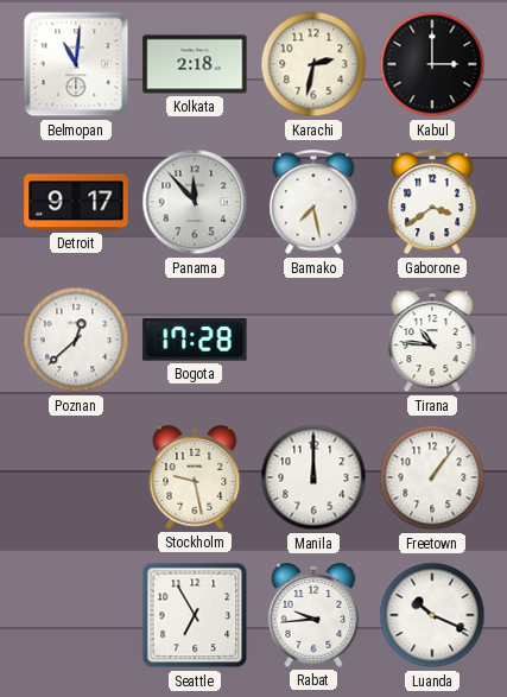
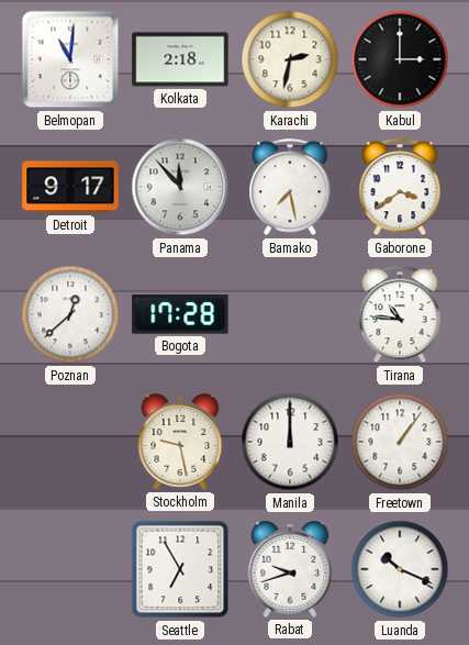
Rabat: 9:44 -> 9:42 (290, 569)
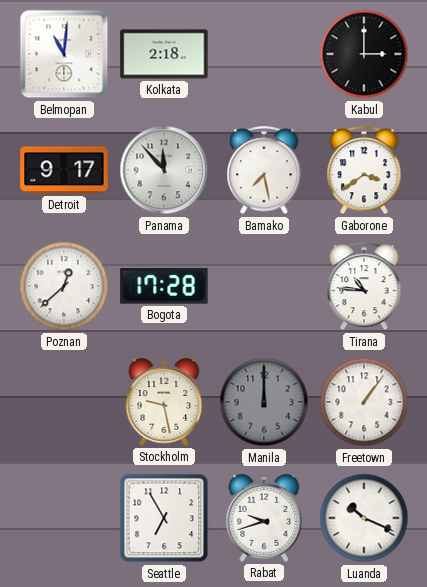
Karachi: 2:32 -> none (290, 59)
Manila dial: white -> grey (264, 402)
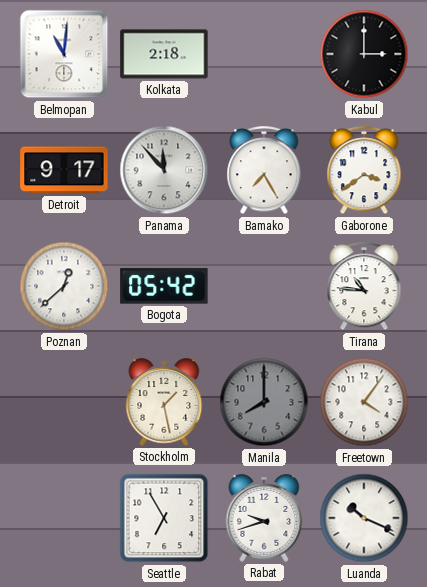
Bamako: 7:28 -> 7:25 (264, 171)
Bogota: 17:28 -> 05:42 (164, 286)
Stockholm: 9:28 -> 1:28 (164, 402)
Manila: 12:00 -> 8:00 (264, 402)
Freetown: 1:06 -> 4:06 (364, 402)
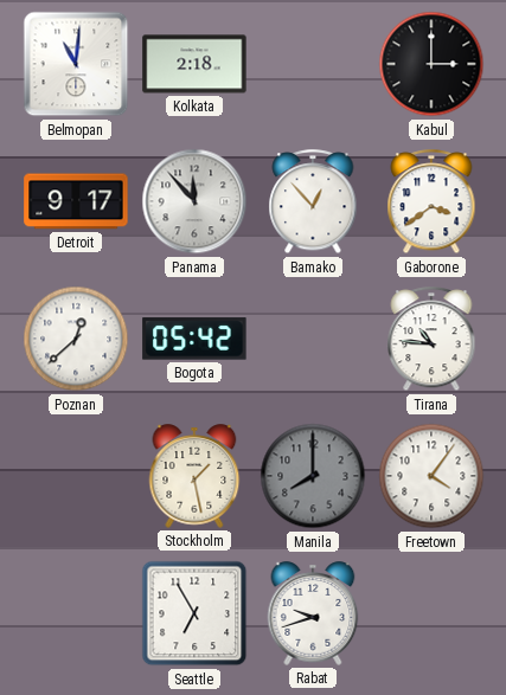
Bamako: 7:25 -> 12:53 (313, 202)
Luanda: 10:19 -> none (364, 518)
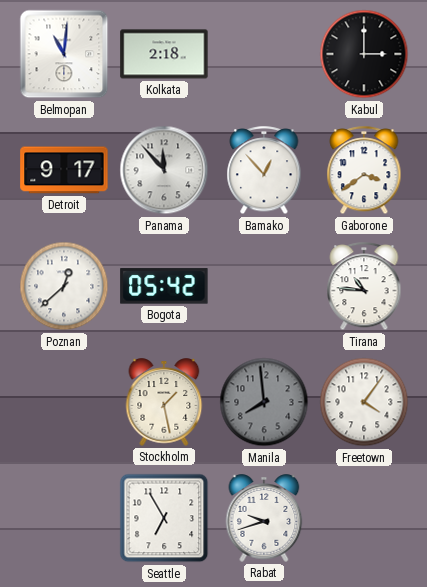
Manila: 8:00 -> 7:59 (264, 402)
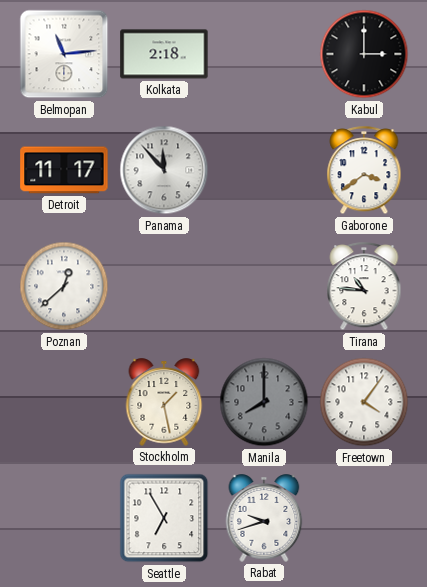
Belmopan: 11:01 -> 11:14 (64, 54)
Detroit: 9:17 -> 11:17 (64, 170)
Bamako: 12:53 -> none (264, 171)
Bogota: 05:42 -> none (164, 286)
Manila: 7:59 -> 8:00 (264, 402)
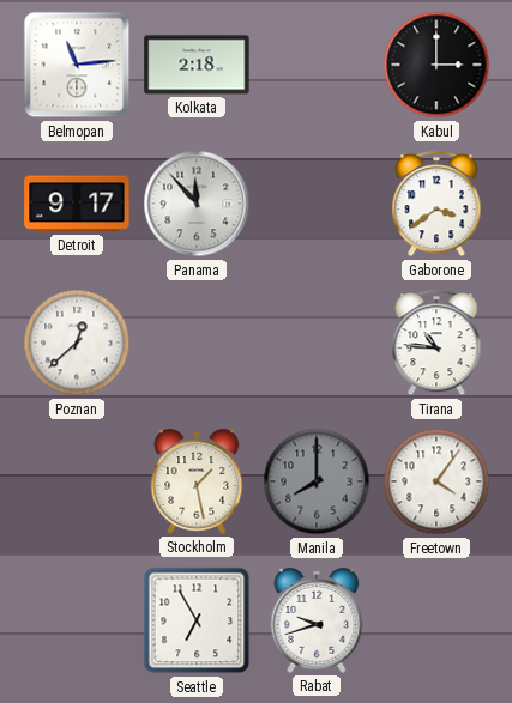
Detroit: 11:17 -> 9:17 (77, 204)
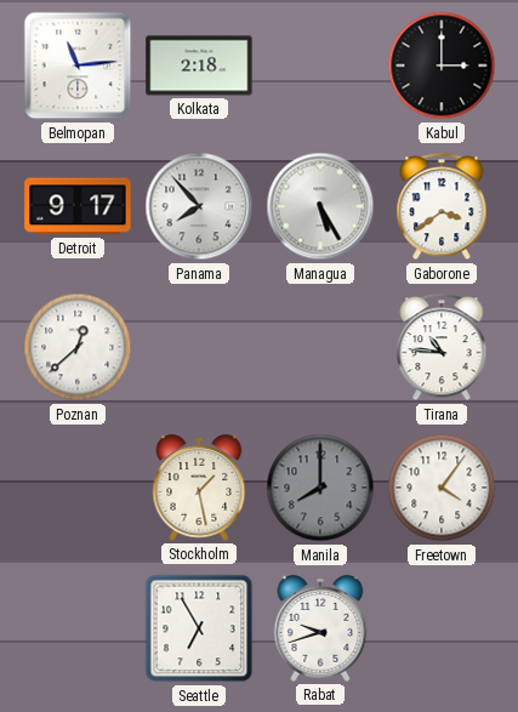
Panama: 11:53 -> 7:53 (199, 206)
Managua: none -> 5:25 (320, 206)
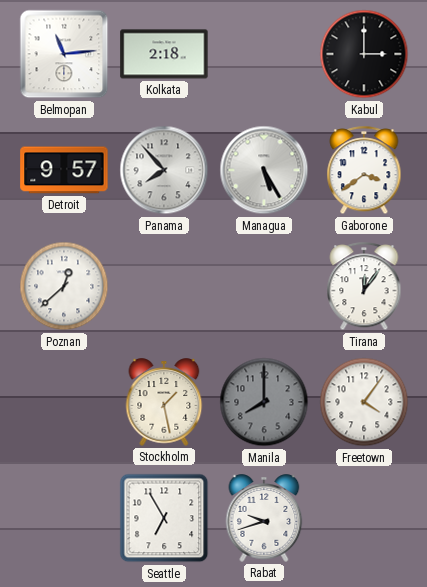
Detroit: 9:17 -> 9:57 (64, 170)
Tirana: 10:46 -> 12:06 (364, 287)
